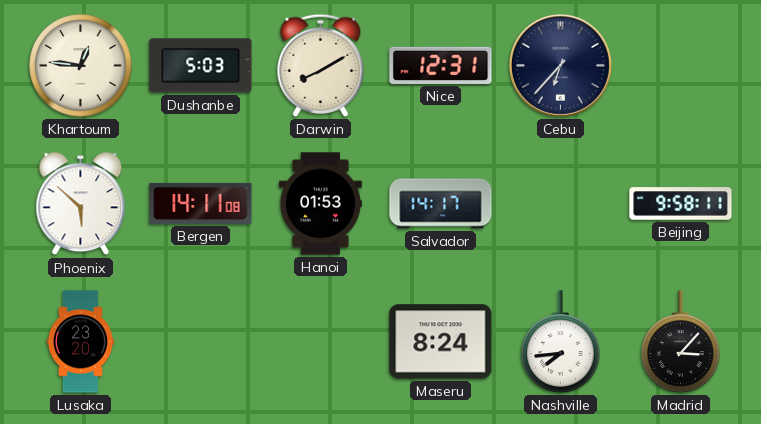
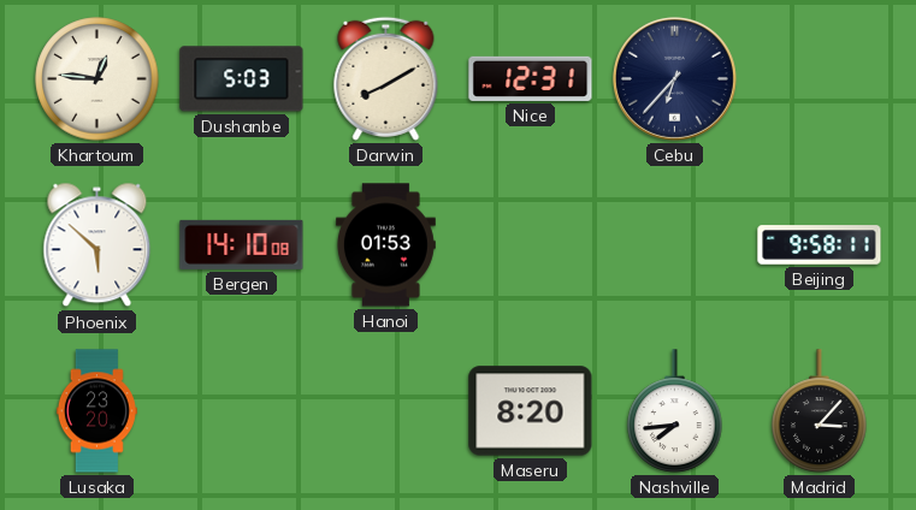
Bergen: 14:11 -> 14:10 (242, 244)
Salvador: 14:17 -> none (441, 204)
Maseru: 8:24 -> 8:20 (531, 411)
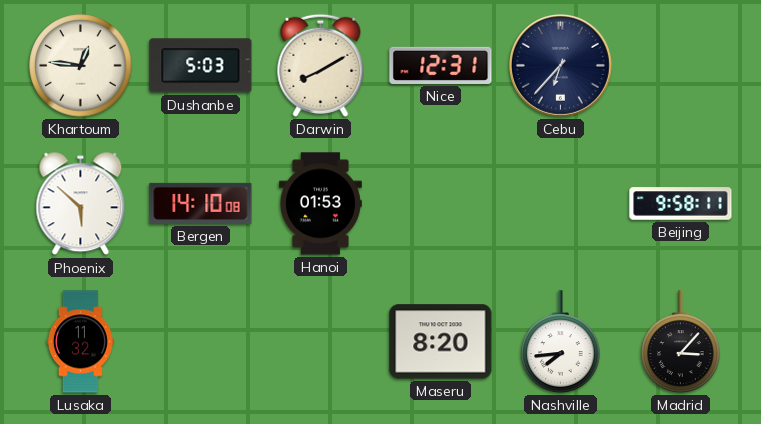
Lusaka: 23:20 -> 11:32 (80, 342)
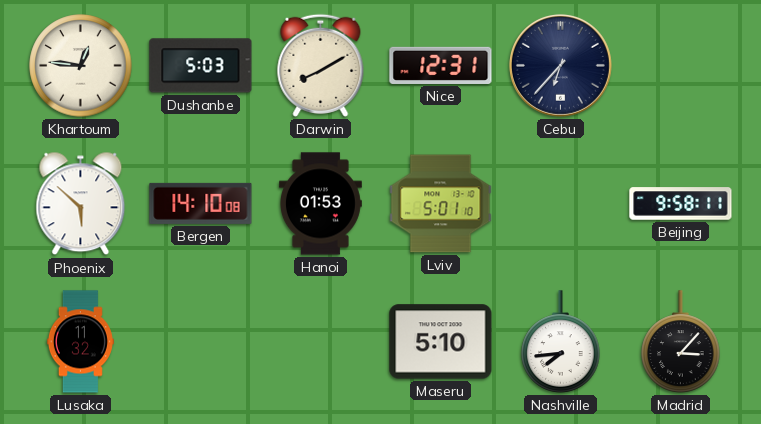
Lviv: none -> 5:01 (441, 204)
Maseru: 8:20 -> 5:10 (441, 342)
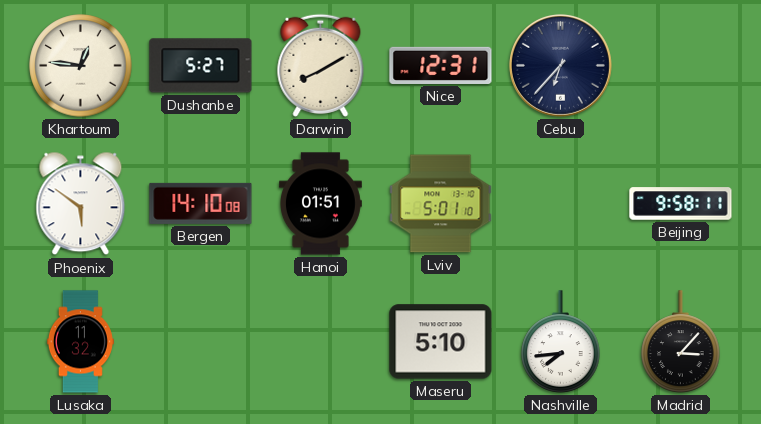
Dushanbe: 5:03 -> 5:27 (201, 66)
Phoenix: 5:52 -> 5:51 (81, 204)
Hanoi: 01:53 -> 01:51 (320, 204)
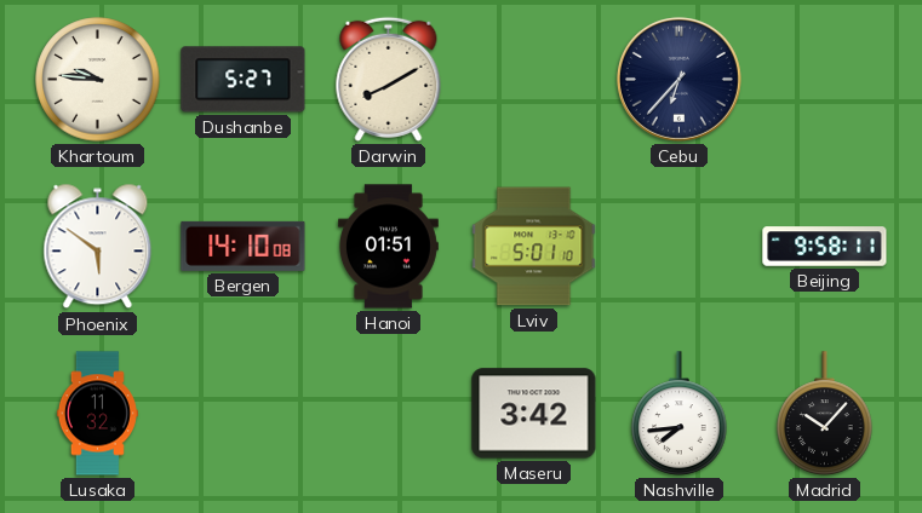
Khartoum: 12:46 -> 9:46 (98, 80)
Nice: 12:31 -> none (441, 65)
Maseru: 5:10 -> 3:42 (534, 414)
Madrid: 3:07 -> 10:07 (825, 414)
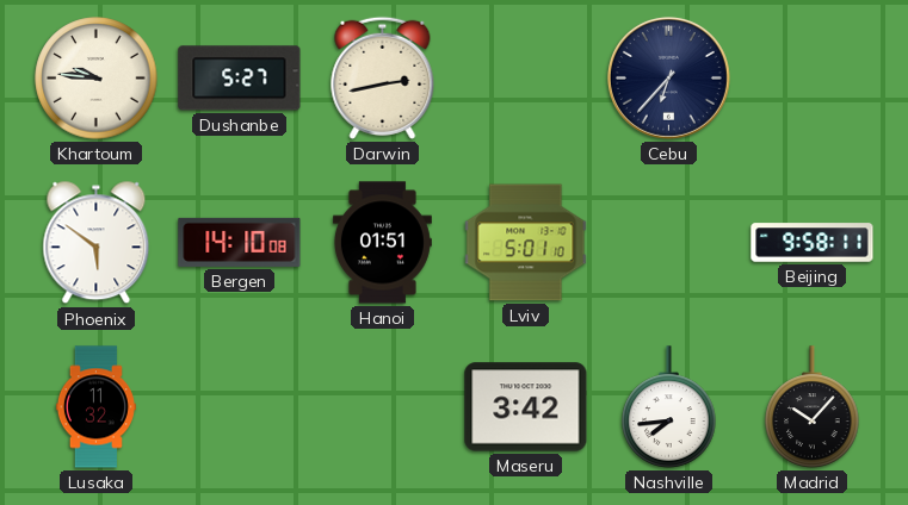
Darwin: 8:10 -> 2:43 (383, 77)
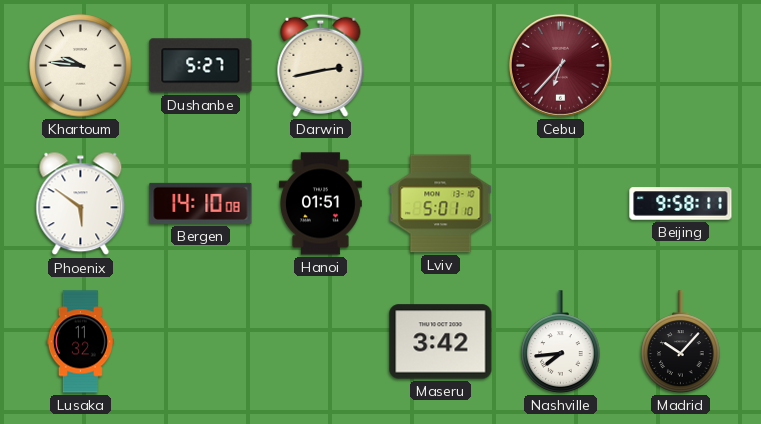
Cebu dial: navy -> burgundy (560, 65)
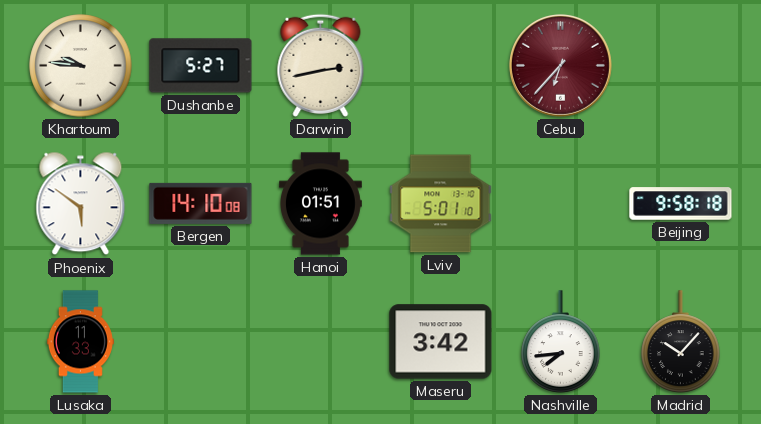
Beijing: 9:58:11 -> 9:58:18 (681, 204)
Lusaka: 11:32 -> 11:33 (80, 342)
